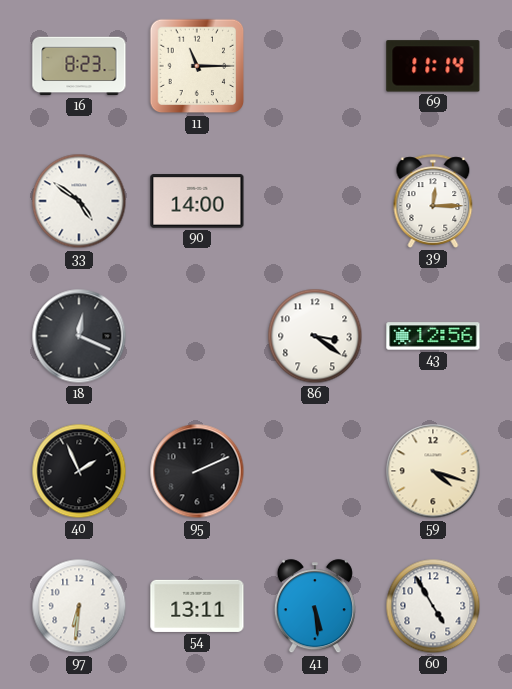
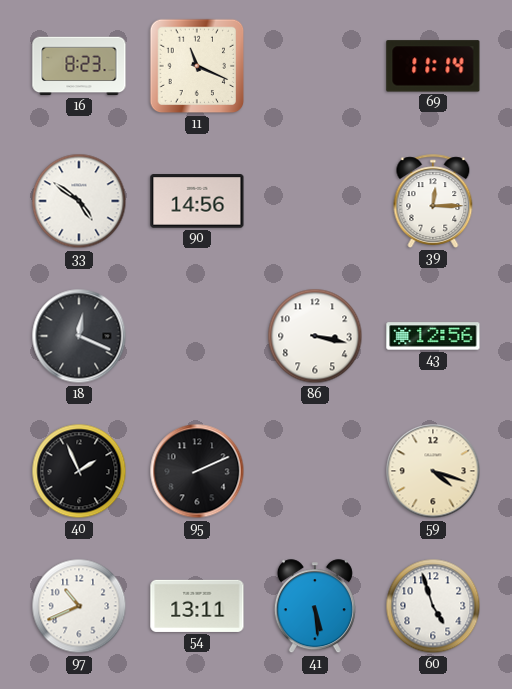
11: 11:15 -> 11:19 (197, 66)
90: 14:00 -> 14:56 (197, 201)
86: 3:21 -> 3:17 (315, 336)
97: 6:31 -> 10:41 (79, 606)
60: 4:55 -> 4:57 (433, 606)
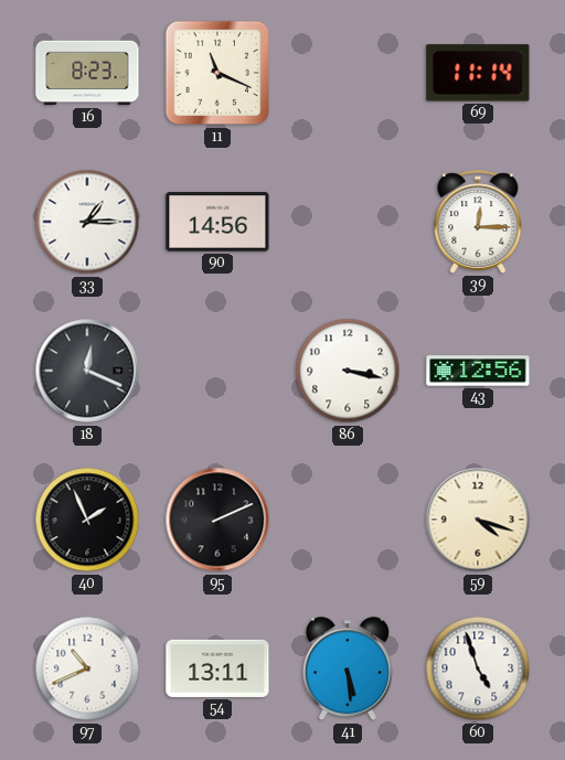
33: 4:51 -> 1:15 (87, 222)
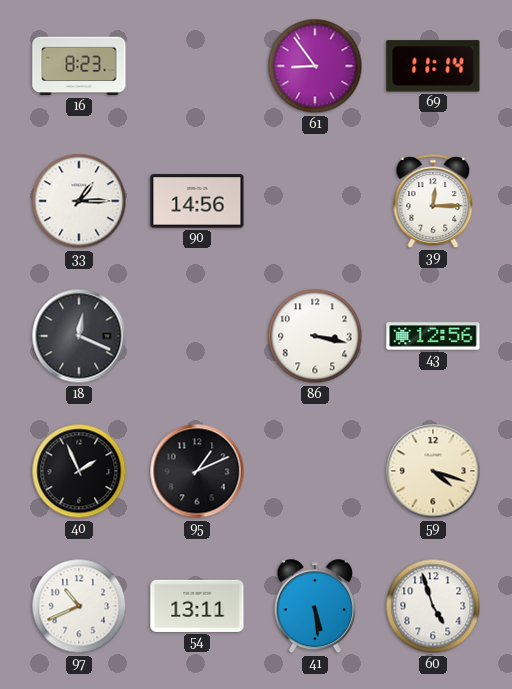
11: 11:19 -> none (217, 73)
61: none -> 8:54 (315, 66)
95: 2:11 -> 1:11 (197, 471)
